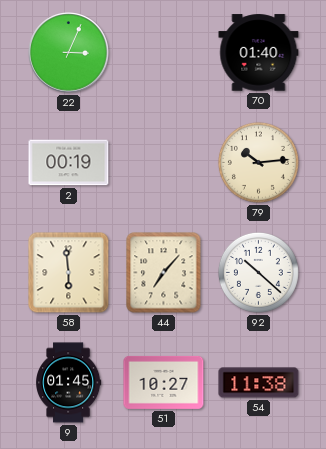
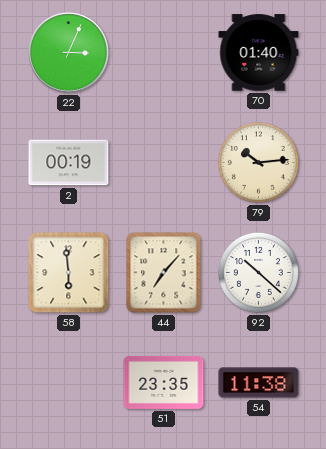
9: 01:45 -> none (69, 383)
51: 10:27 -> 23:35 (164, 382)
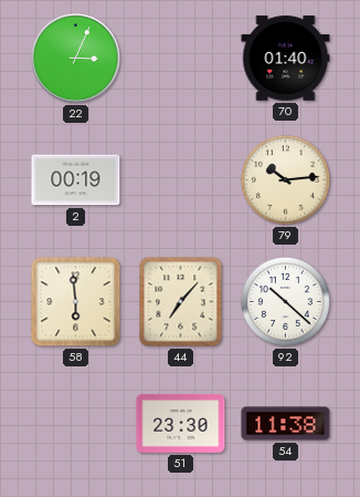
51: 23:35 -> 23:30 (181, 423)
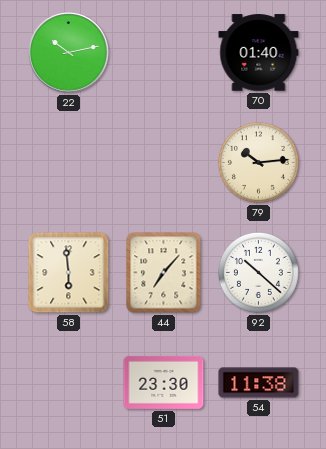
22: 3:04 -> 10:13 (69, 53)
2: 00:19 -> none (76, 180)
